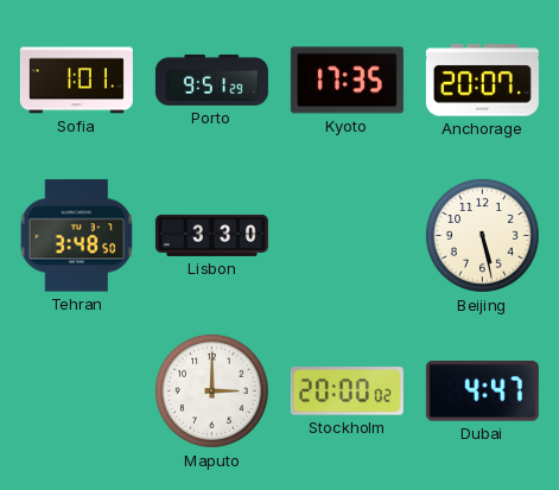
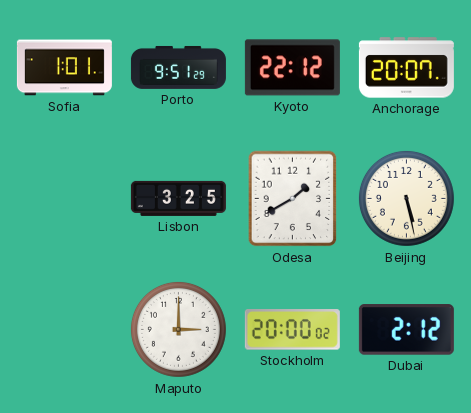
Kyoto: 17:35 -> 22:12 (292, 68)
Tehran: 3:48 -> none (77, 236)
Lisbon: 3:30 -> 3:25 (178, 198)
Odesa: none -> 1:40 (293, 199)
Dubai: 4:47 -> 2:12 (406, 330)
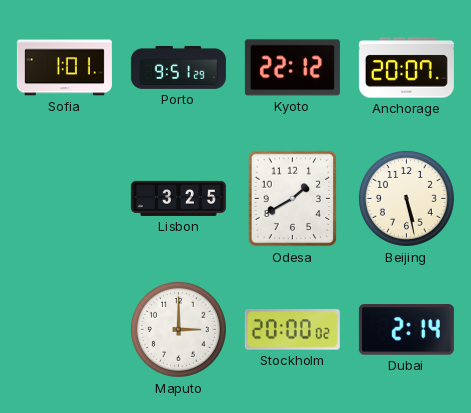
Dubai: 2:12 -> 2:14 (406, 330)
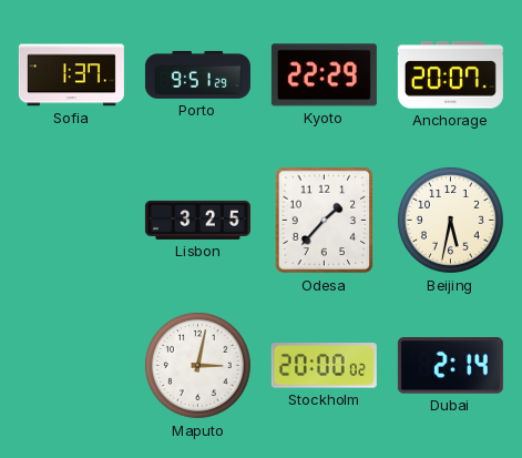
Sofia: 1:01 -> 1:37 (71, 75)
Kyoto: 22:12 -> 22:29 (324, 75)
Odesa: 1:40 -> 1:37 (325, 221)
Beijing: 5:28 -> 5:32 (450, 220)
Maputo: 3:00 -> 3:02 (197, 365)
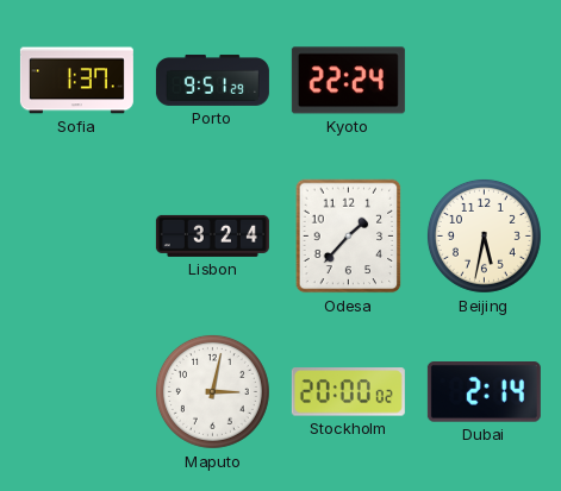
Kyoto: 22:29 -> 22:24 (348, 81)
Anchorage: 20:07 -> none (450, 75)
Lisbon: 3:25 -> 3:24 (212, 235)
